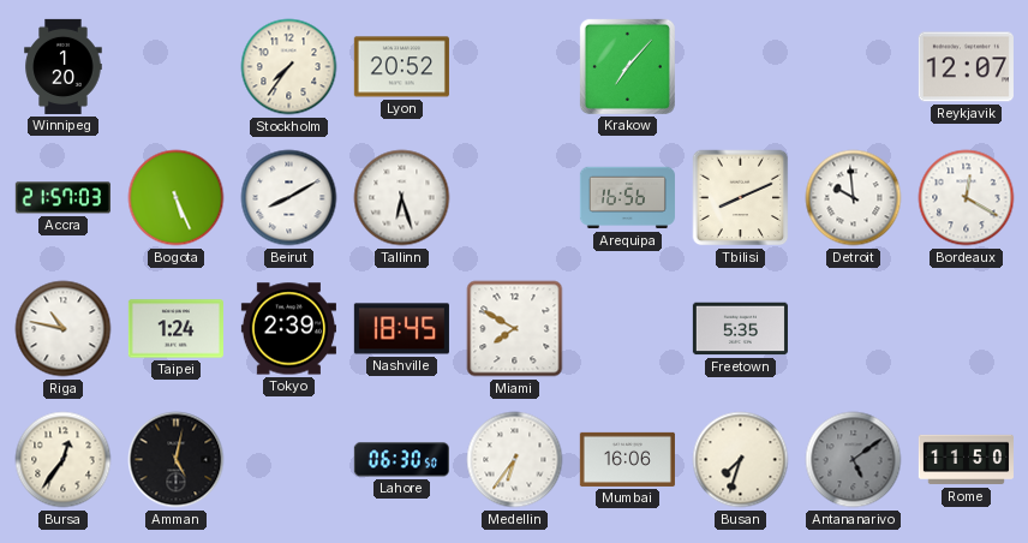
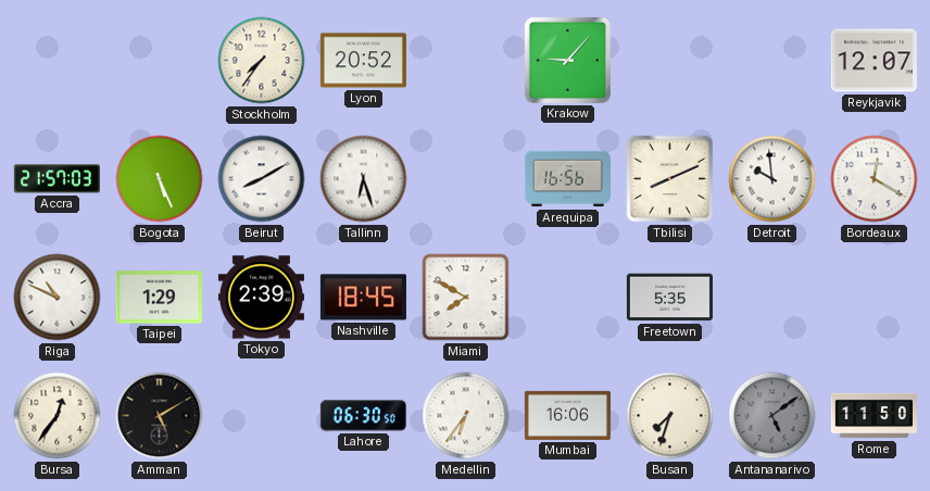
Winnipeg: 1:20 -> none (64, 66)
Krakow: 7:07 -> 9:07 (567, 60)
Riga: 10:47 -> 10:49 (58, 298)
Taipei: 1:24 -> 1:29 (159, 298)
Amman: 5:02 -> 5:10 (160, 416)
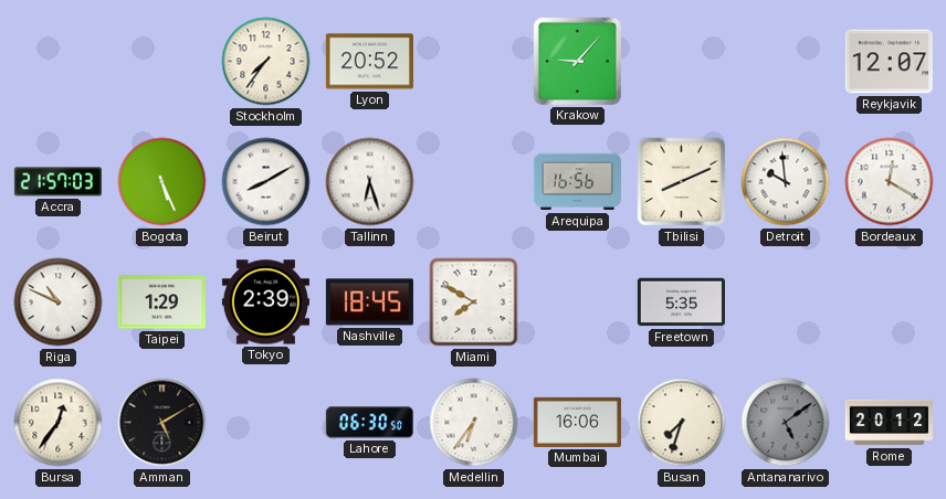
Rome: 11:50 -> 20:12 (889, 423)
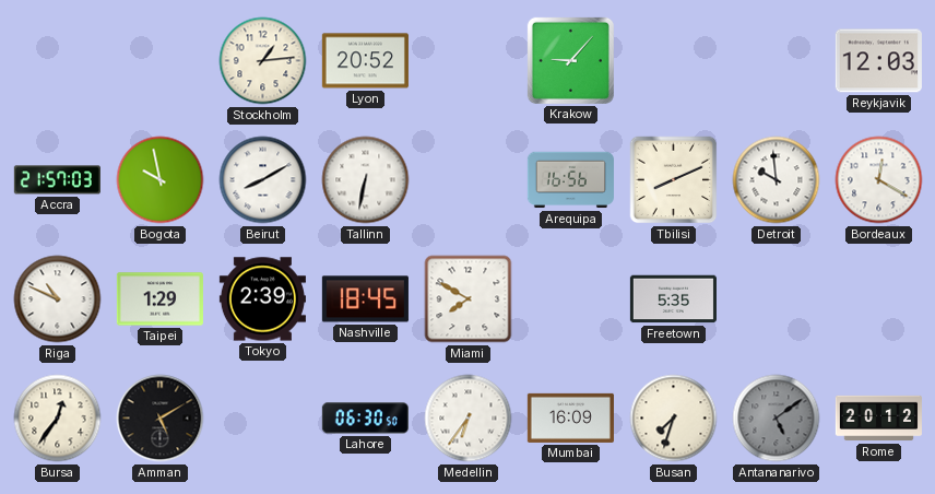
Stockholm: 7:36 -> 1:14 (263, 61)
Reykjavik: 12:07 -> 12:03 (878, 61)
Bogota: 5:26 -> 9:58 (161, 180)
Tallinn: 6:27 -> 6:32 (366, 180)
Mumbai: 16:06 -> 16:09 (570, 417)
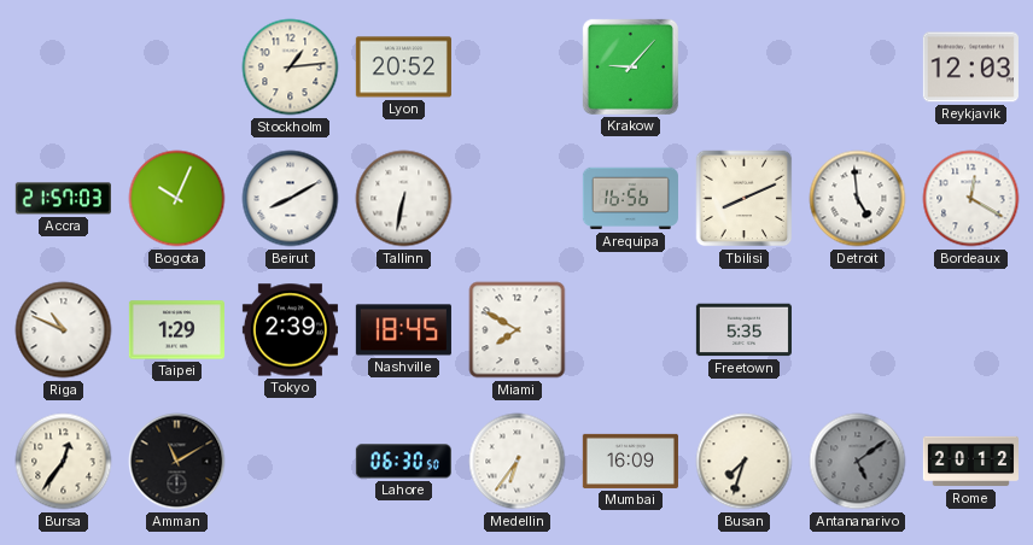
Bogota: 9:58 -> 10:04 (177, 199)
Detroit: 9:59 -> 4:59 (858, 199)
Amman: 5:10 -> 11:10 (177, 462)
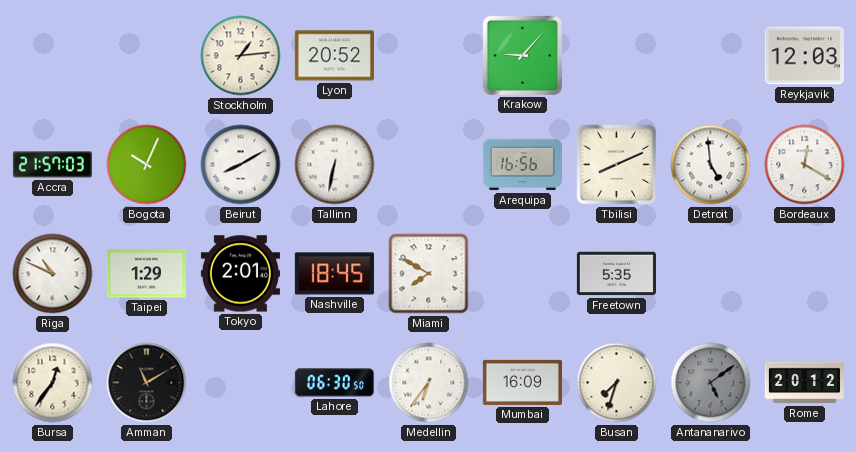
Tokyo: 2:39 -> 2:01 (240, 274)
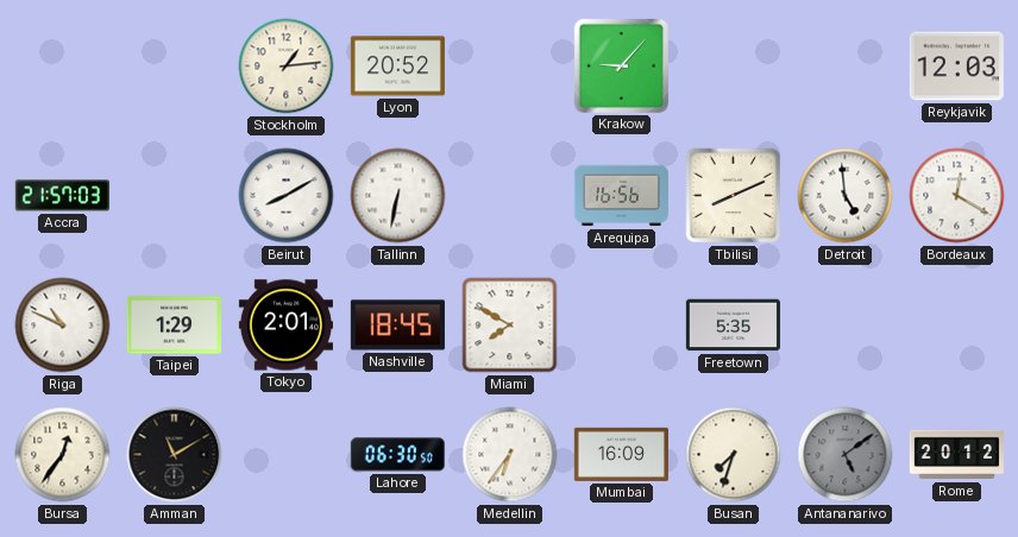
Bogota: 10:04 -> none (147, 165)
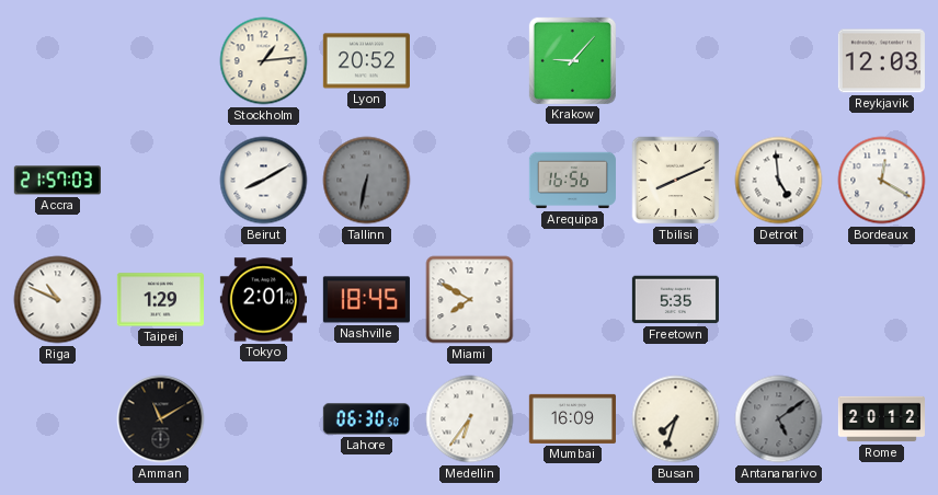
Tallinn dial: white -> grey (367, 181)
Bursa: 12:36 -> none (63, 455)
